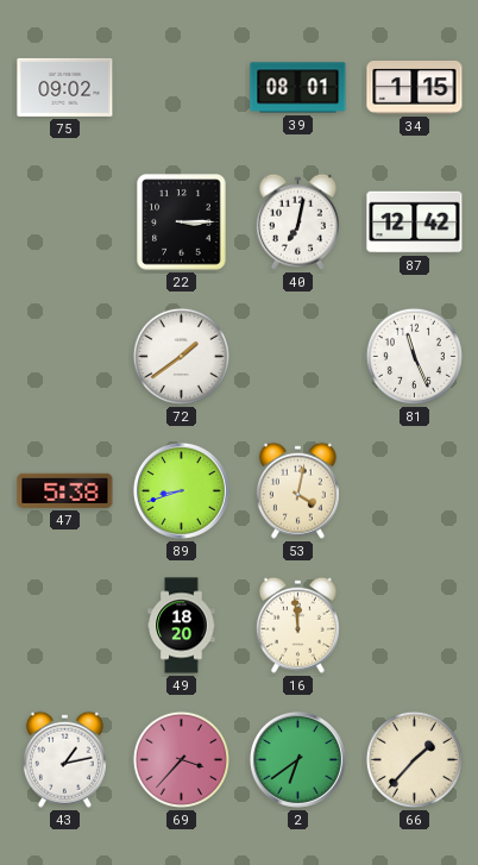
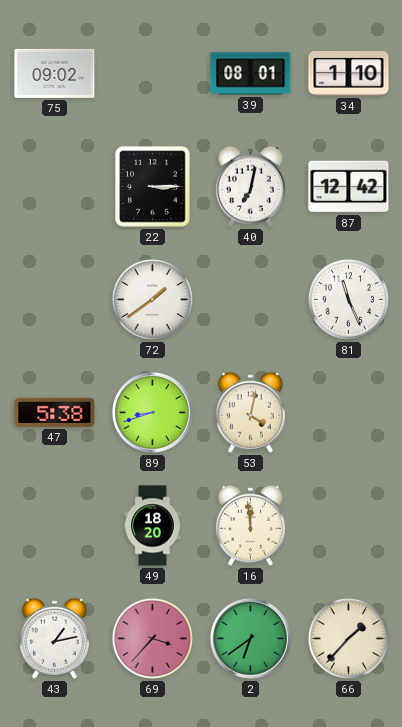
34: 1:15 -> 1:10 (349, 74)
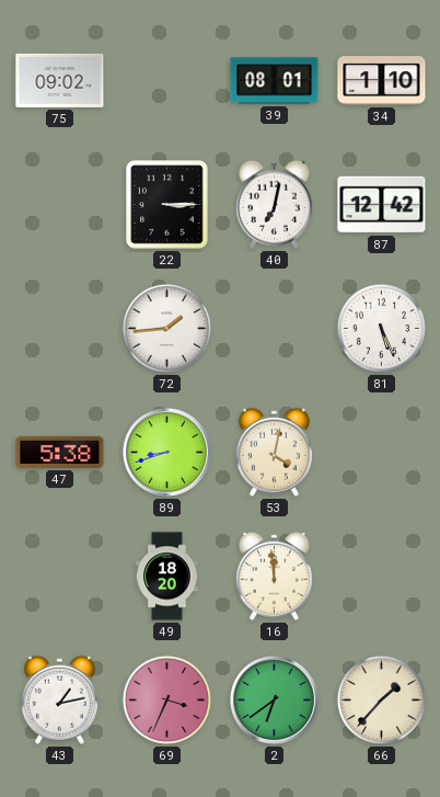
72: 1:39 -> 1:44 (166, 328)
81: 11:26 -> 5:26 (381, 328)
69: 3:37 -> 3:34 (166, 699)
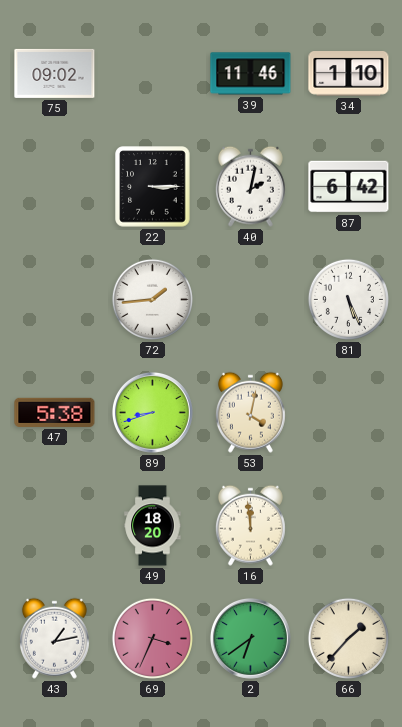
39: 08:01 -> 11:46 (251, 74)
40: 7:02 -> 2:02 (250, 186)
87: 12:42 -> 6:42 (349, 187)
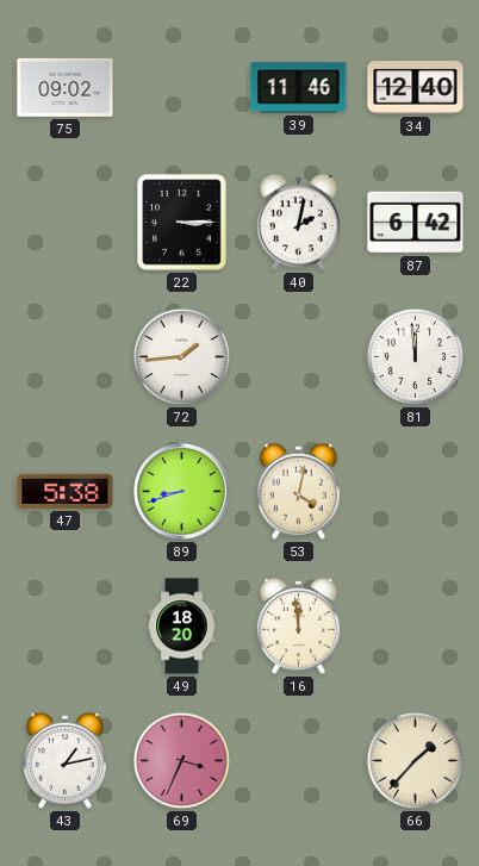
34: 1:10 -> 12:40 (416, 88)
81: 5:26 -> 11:59 (415, 356)
2: 6:39 -> none (250, 638)
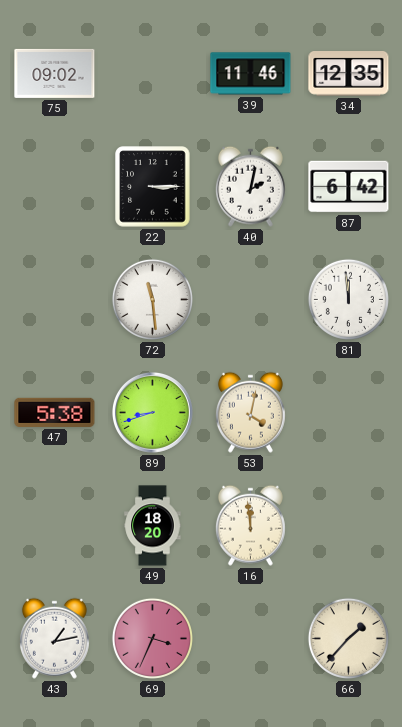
34: 12:40 -> 12:35 (349, 74)
72: 1:44 -> 11:29 (152, 299)
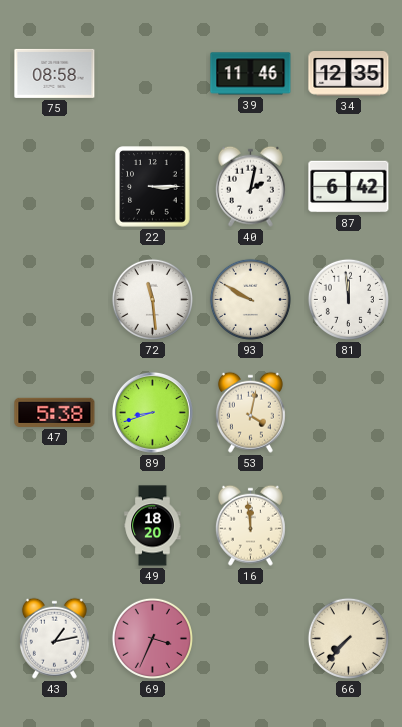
75: 09:02 -> 08:58 (55, 73)
93: none -> 9:50 (250, 299)
66: 1:37 -> 7:37 (348, 638)
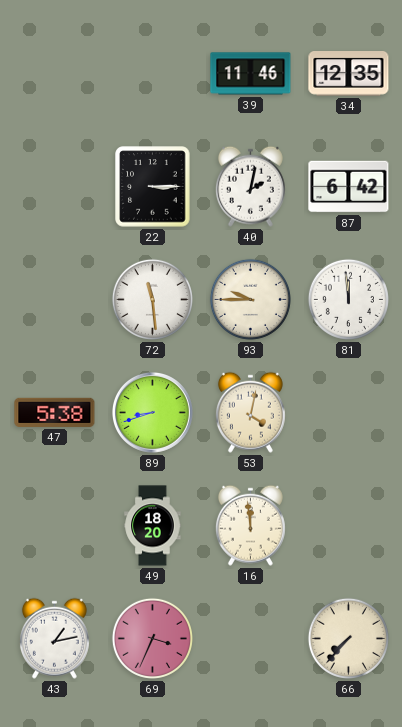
75: 08:58 -> none (55, 73)
93: 9:50 -> 9:45 (250, 299)
